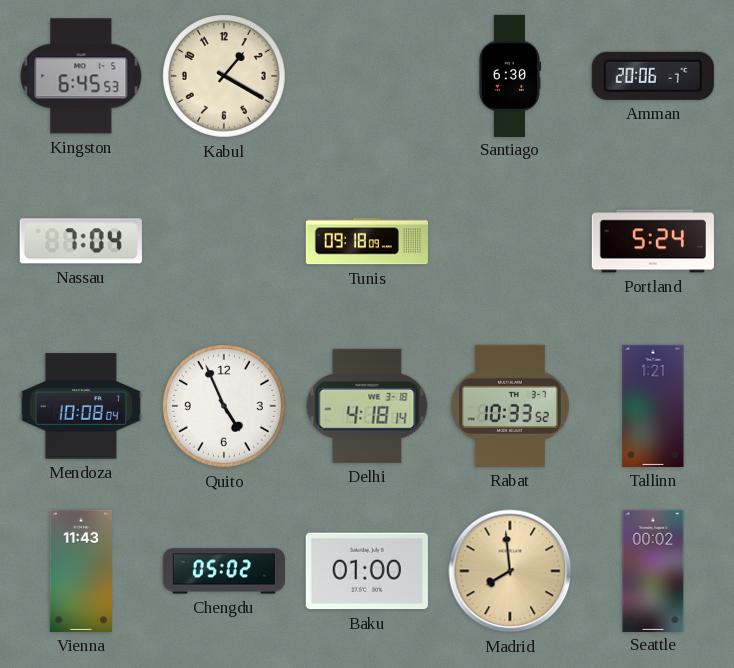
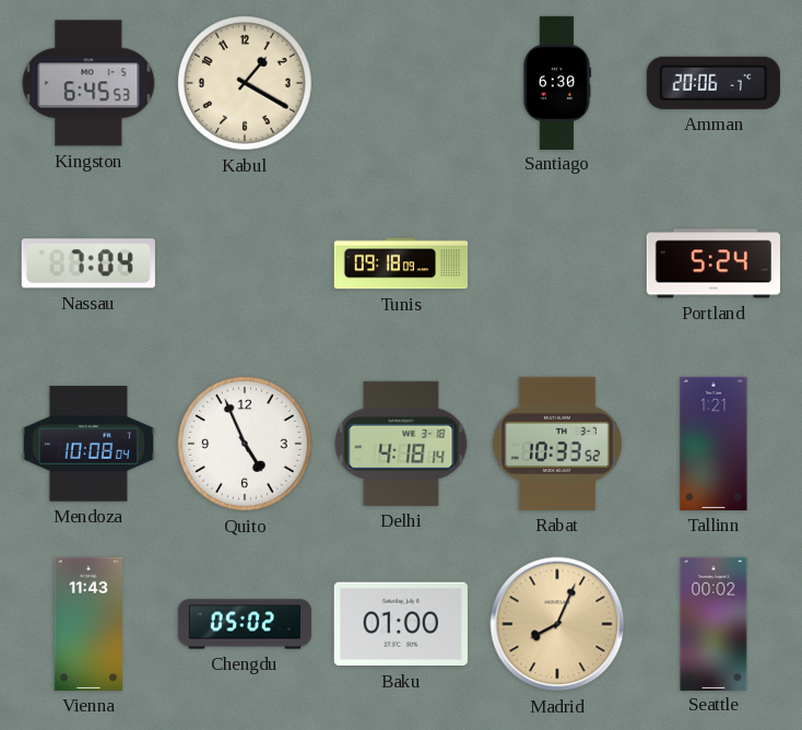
Madrid: 7:59 -> 8:04 (557, 624)
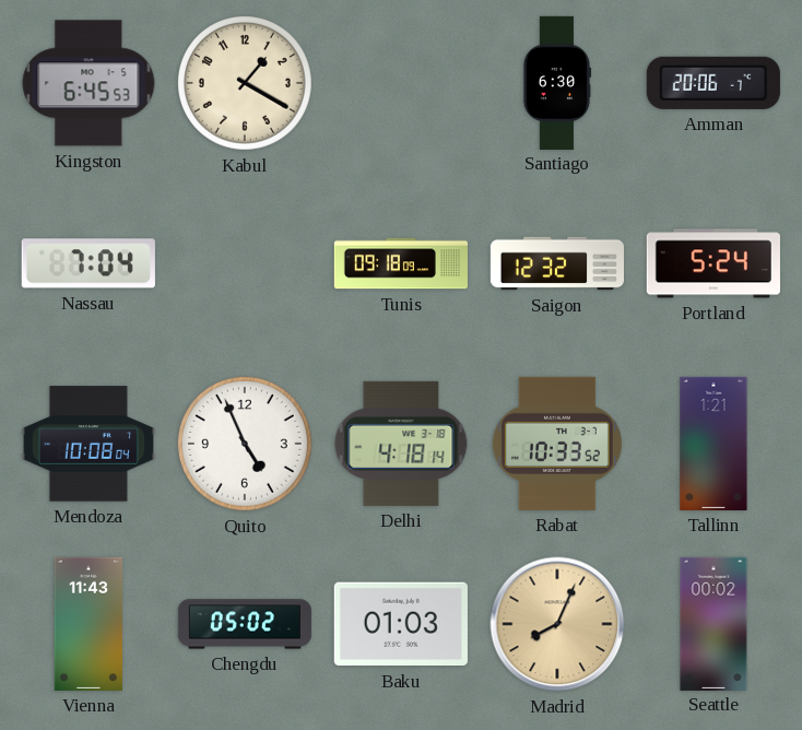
Saigon: none -> 12:32 (556, 263)
Baku: 01:00 -> 01:03 (401, 624)
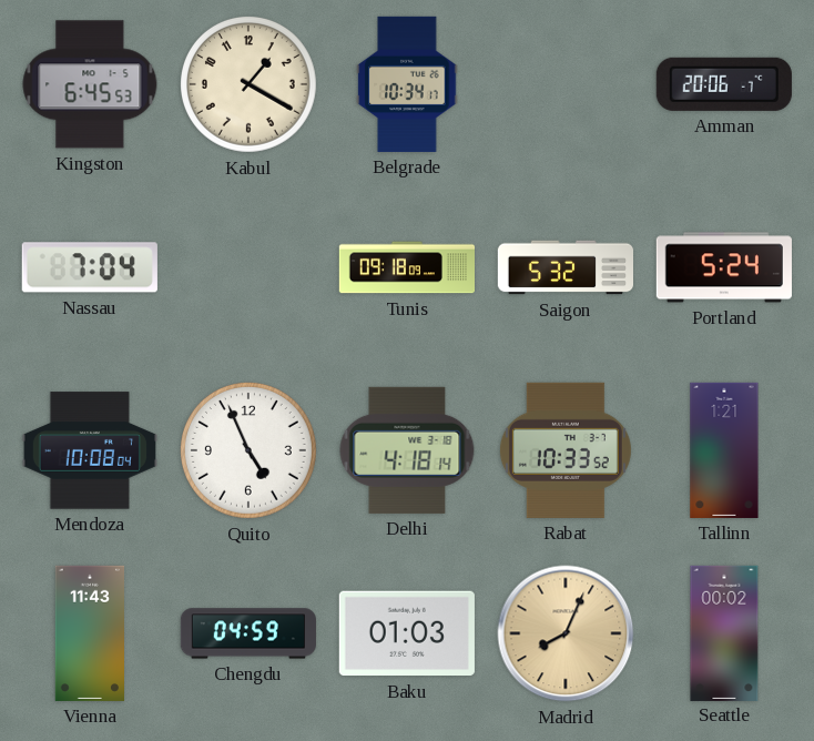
Belgrade: none -> 10:34 (407, 84)
Santiago: 6:30 -> none (557, 82)
Saigon: 12:32 -> 5:32 (564, 267)
Chengdu: 05:02 -> 04:59 (248, 633)
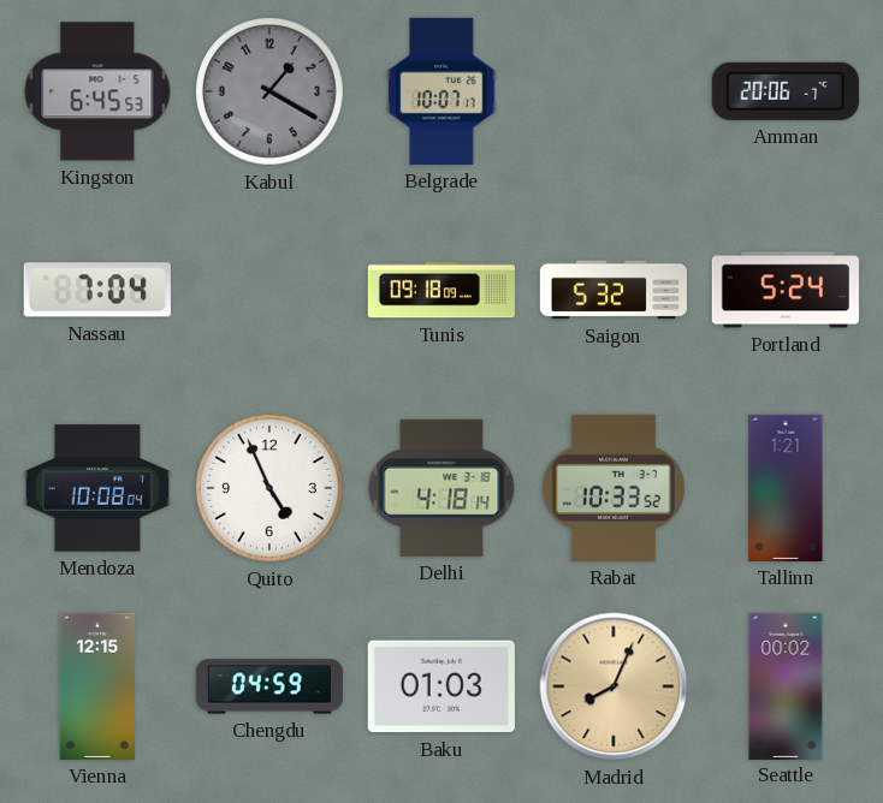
Kabul dial: cream -> grey (269, 91)
Belgrade: 10:34 -> 10:07 (441, 91)
Vienna: 11:43 -> 12:15 (96, 686)
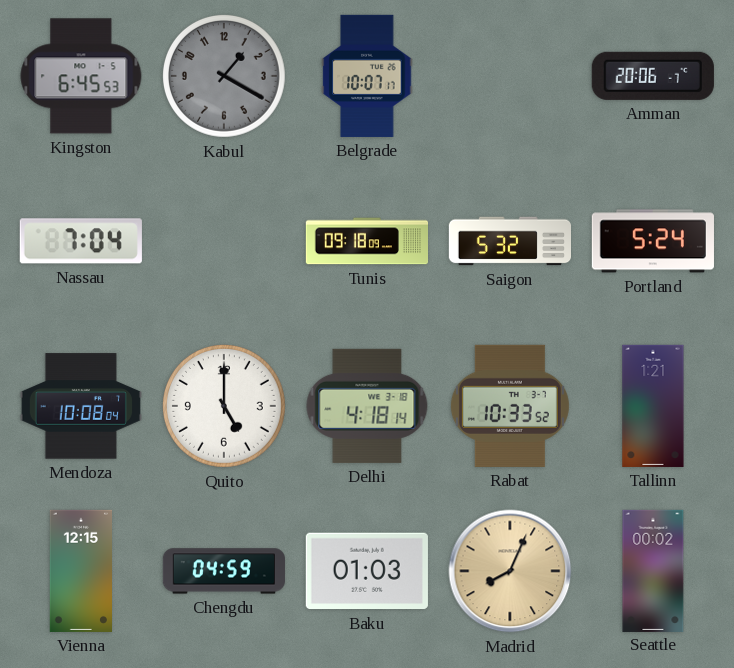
Quito: 4:56 -> 5:00 (224, 406)
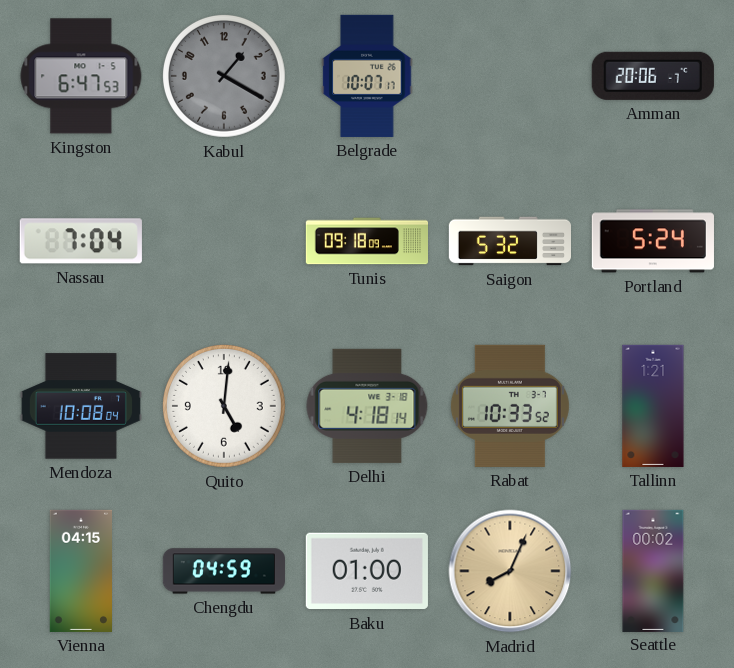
Kingston: 6:45 -> 6:47 (81, 76)
Quito: 5:00 -> 5:01 (224, 406)
Vienna: 12:15 -> 04:15 (80, 571)
Baku: 01:03 -> 01:00 (367, 571)
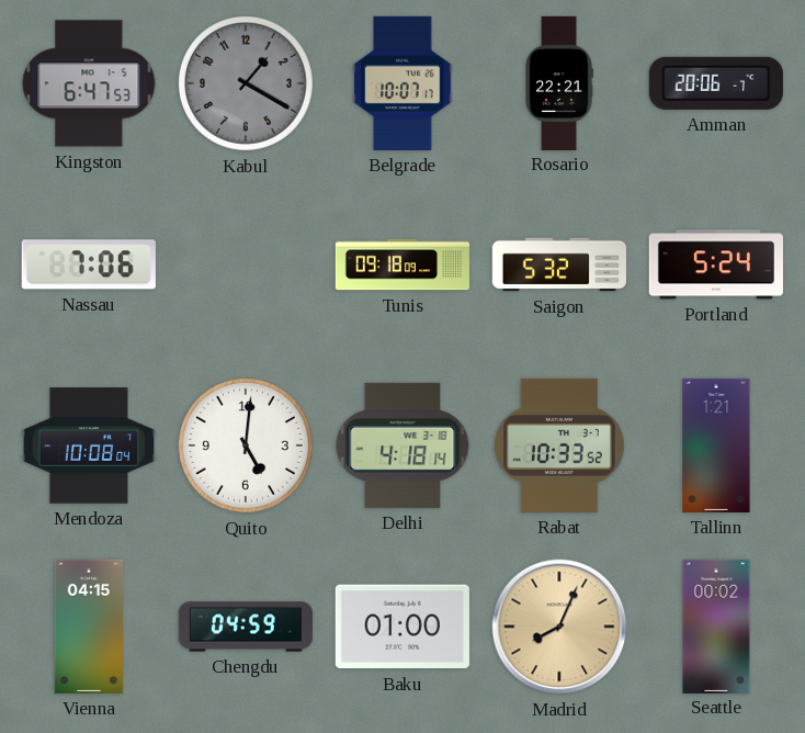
Rosario: none -> 22:21 (559, 82)
Nassau: 7:04 -> 7:06 (89, 264)
